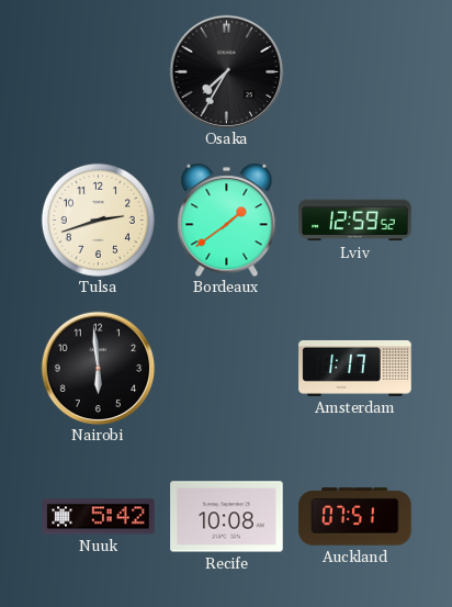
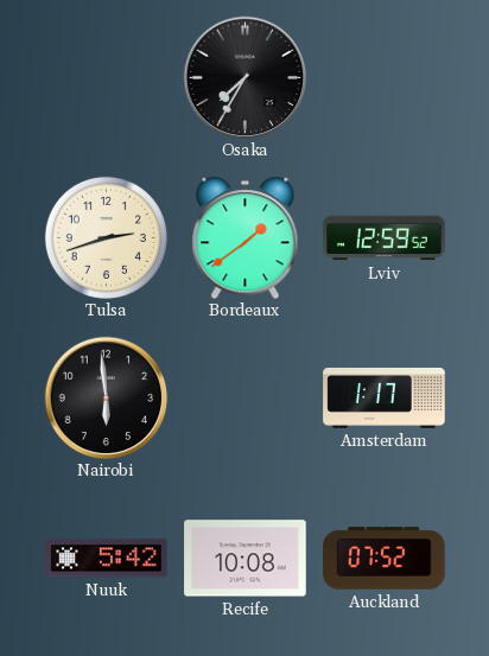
Auckland: 07:51 -> 07:52 (385, 559)
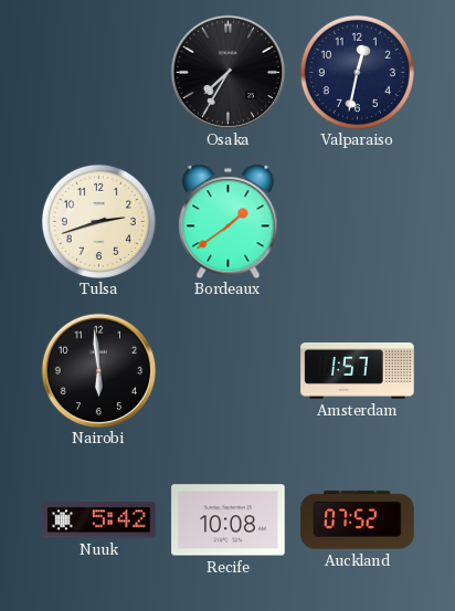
Valparaiso: none -> 12:32 (357, 72)
Lviv: 12:59 -> none (385, 238)
Amsterdam: 1:17 -> 1:57 (358, 370)
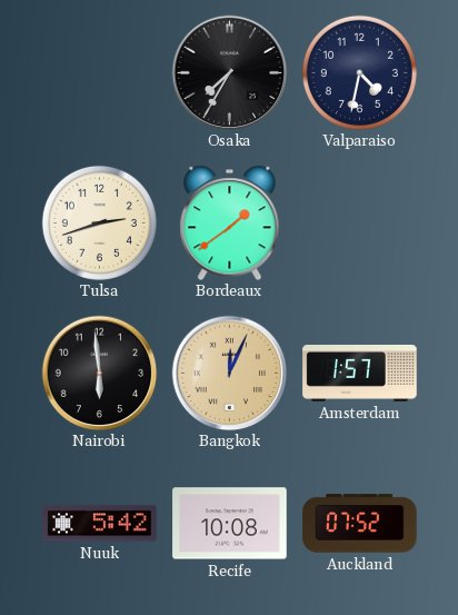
Valparaiso: 12:32 -> 4:32 (359, 72)
Bangkok: none -> 12:04 (229, 373)
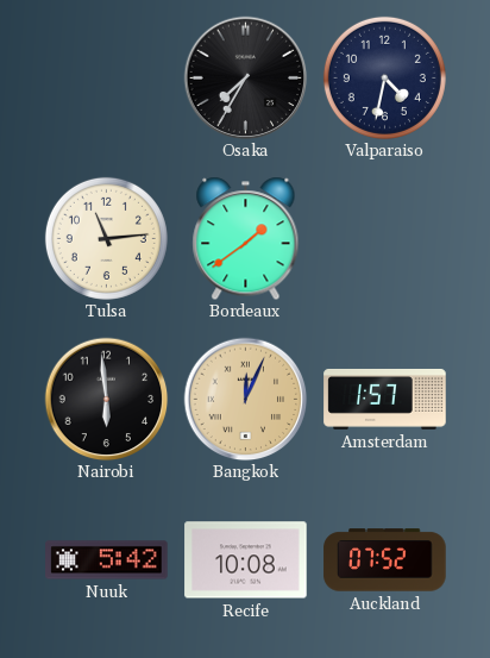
Tulsa: 2:42 -> 11:14 (106, 238)
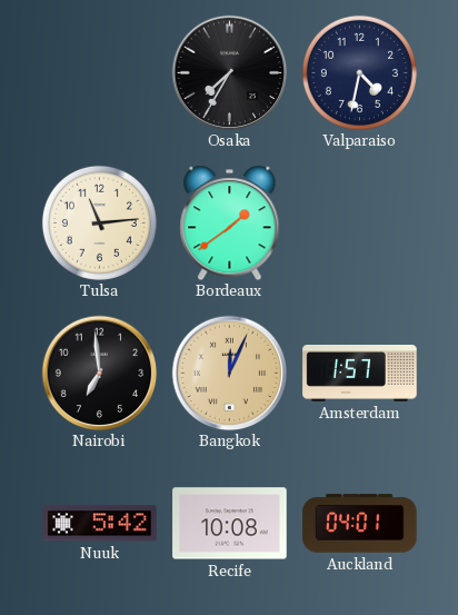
Nairobi: 5:59 -> 6:59 (99, 373)
Auckland: 07:52 -> 04:01 (360, 524)
